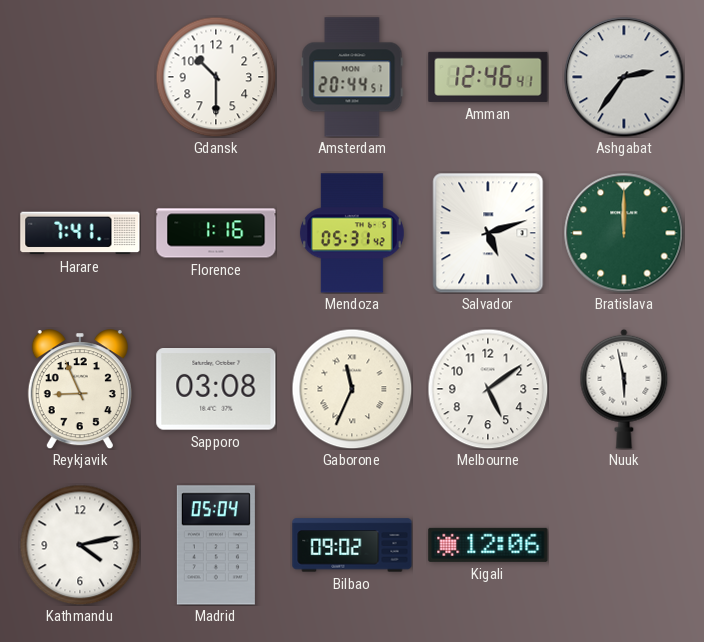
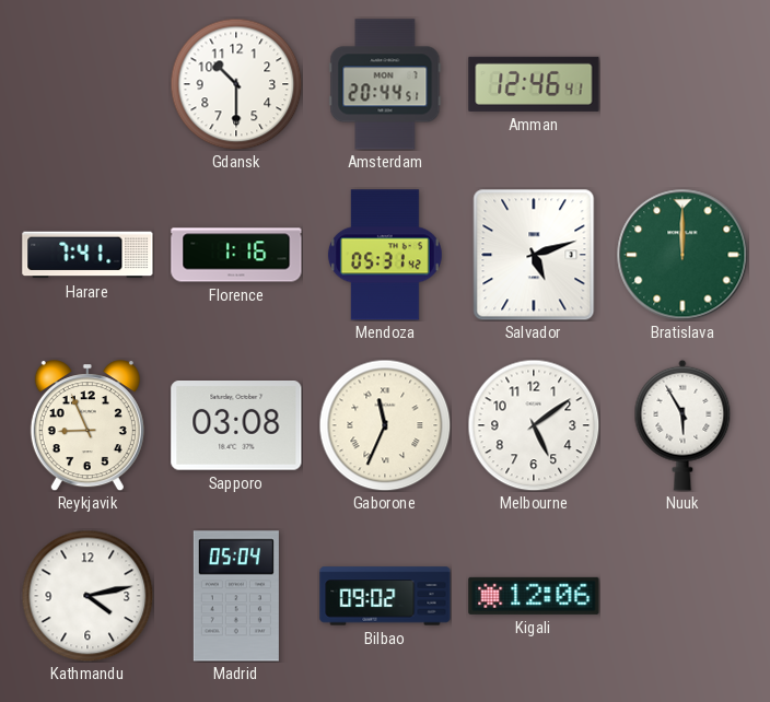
Ashgabat: 2:36 -> none (624, 77)
Nuuk: 5:58 -> 5:55 (682, 425)
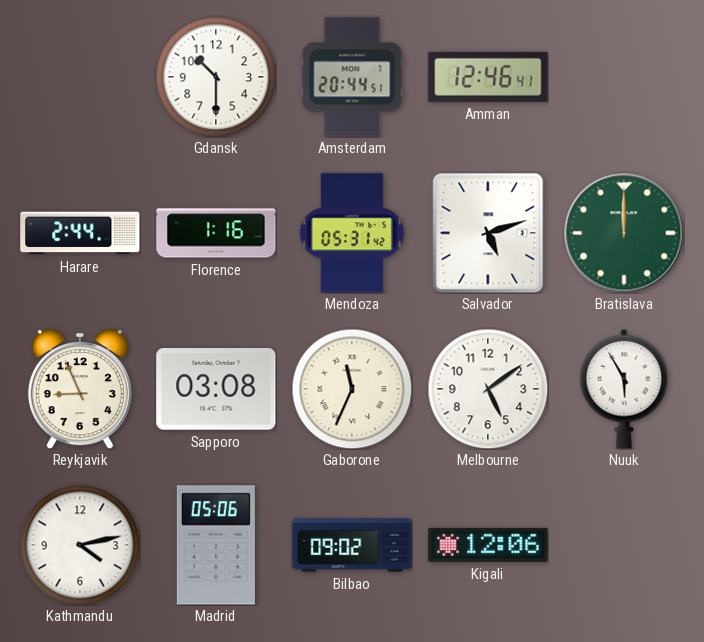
Harare: 7:41 -> 2:44 (80, 233)
Madrid: 05:04 -> 05:06 (216, 545)
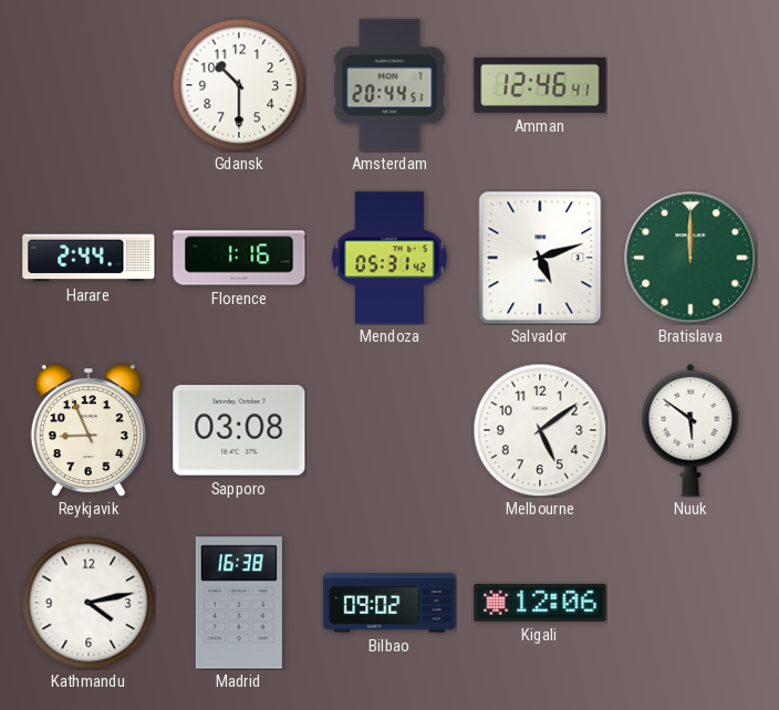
Gaborone: 11:34 -> none (352, 389)
Nuuk: 5:55 -> 5:51 (690, 430)
Madrid: 05:06 -> 16:38 (239, 603)
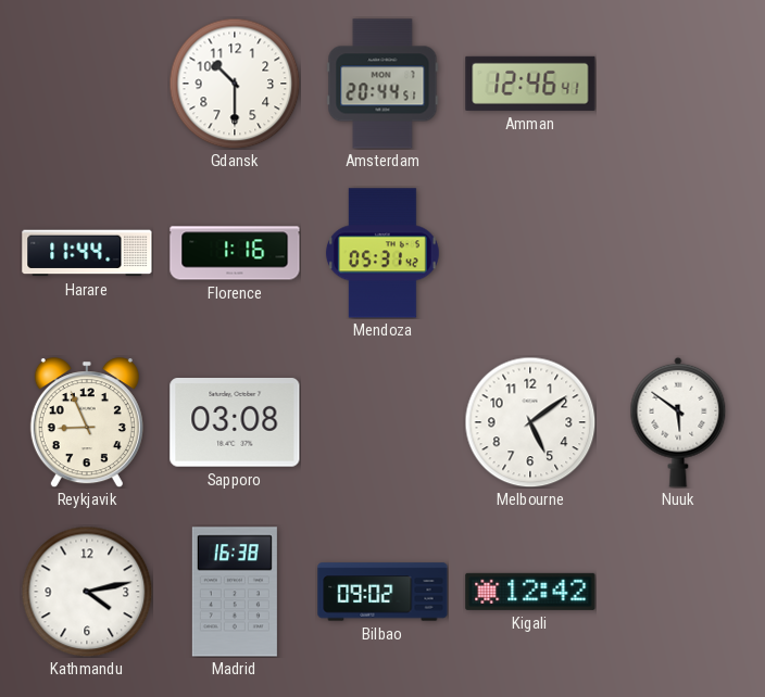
Harare: 2:44 -> 11:44 (87, 253)
Salvador: 5:12 -> none (540, 258)
Bratislava: 12:00 -> none (690, 258)
Kigali: 12:06 -> 12:42 (530, 592)
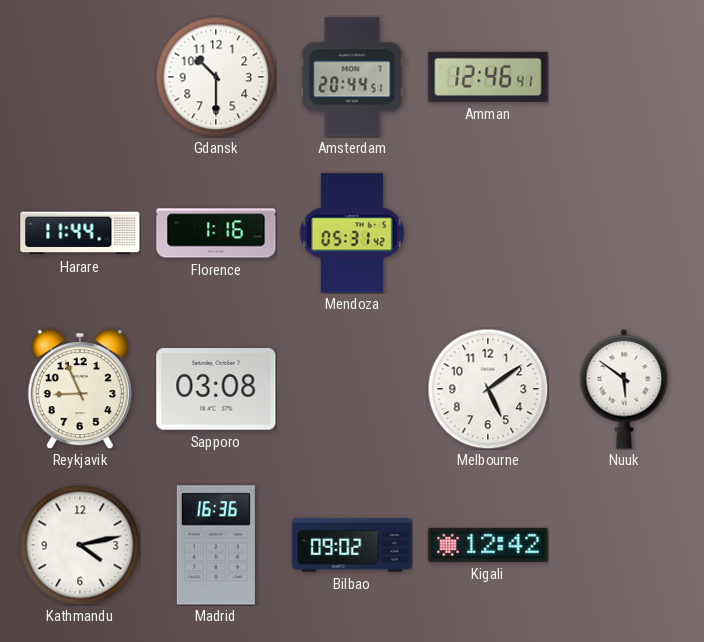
Madrid: 16:38 -> 16:36 (216, 545)
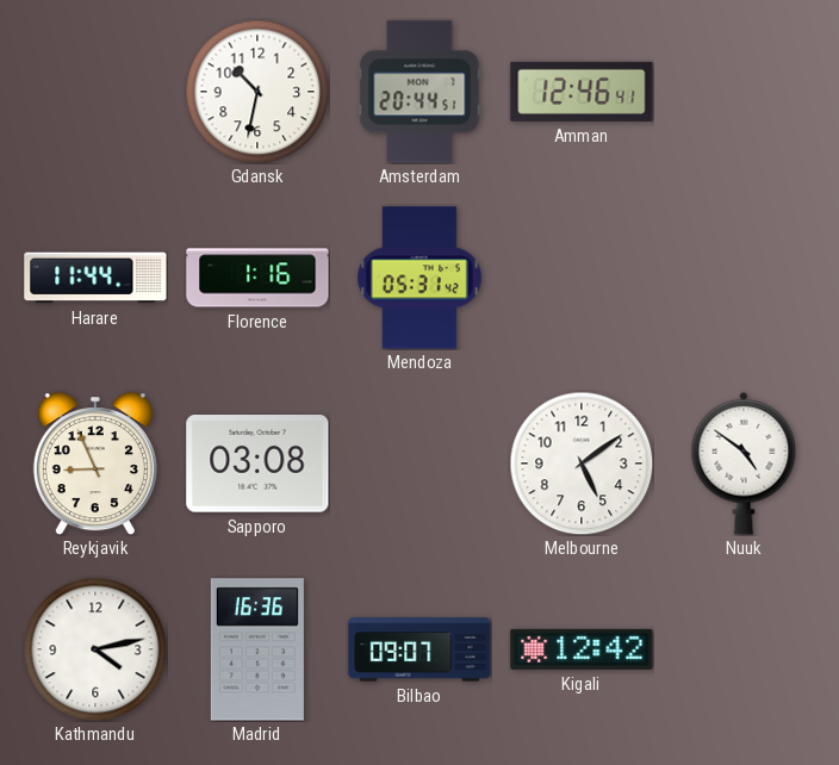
Gdansk: 10:30 -> 10:32 (257, 92)
Nuuk: 5:51 -> 4:51 (744, 464)
Bilbao: 09:02 -> 09:07 (419, 649)
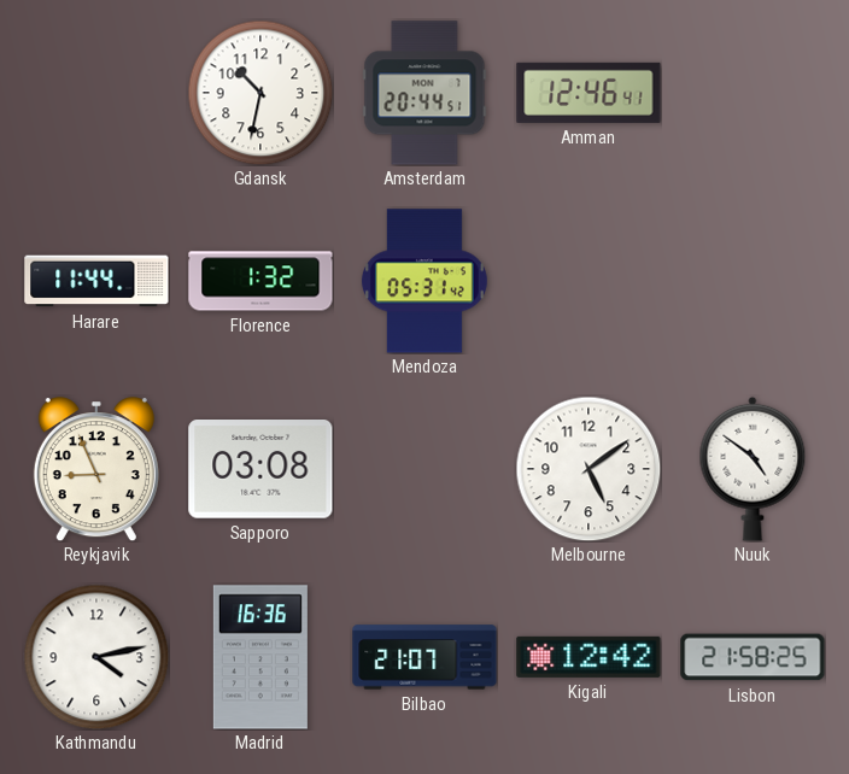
Florence: 1:16 -> 1:32 (260, 281)
Bilbao: 09:07 -> 21:07 (424, 657)
Lisbon: none -> 21:58 (753, 657)
